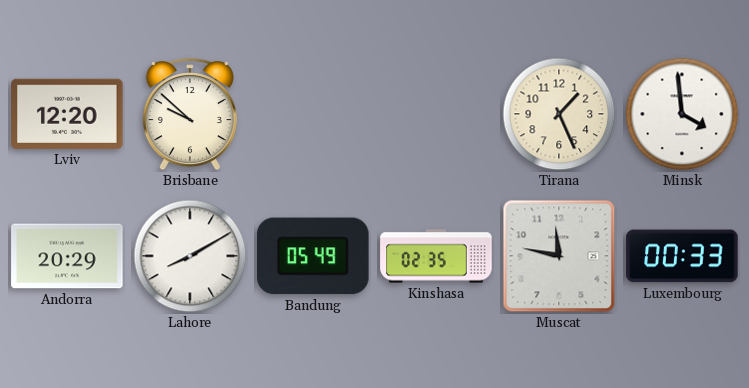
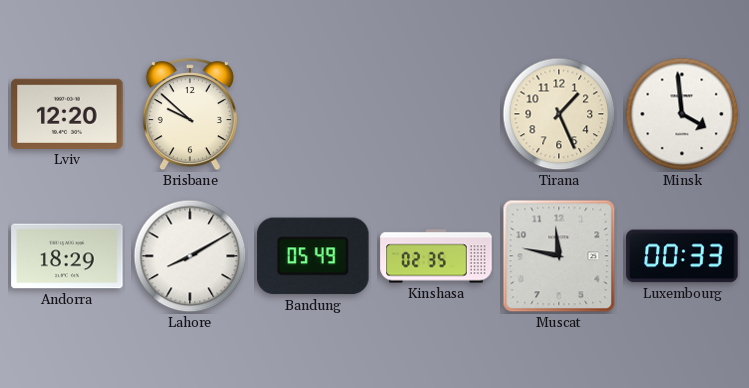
Andorra: 20:29 -> 18:29 (67, 256)
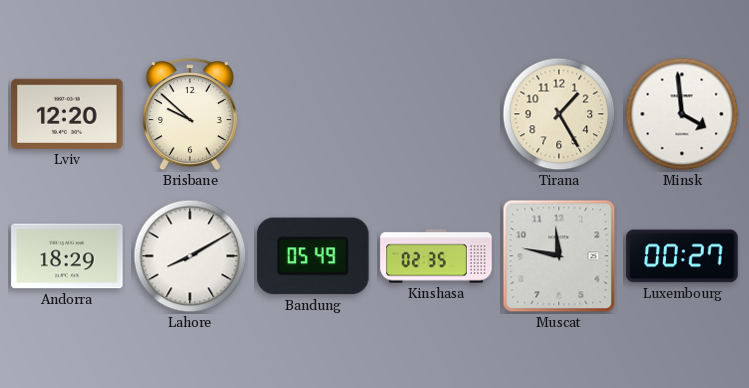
Tirana: 1:26 -> 1:25 (559, 114)
Luxembourg: 00:33 -> 00:27 (682, 256)
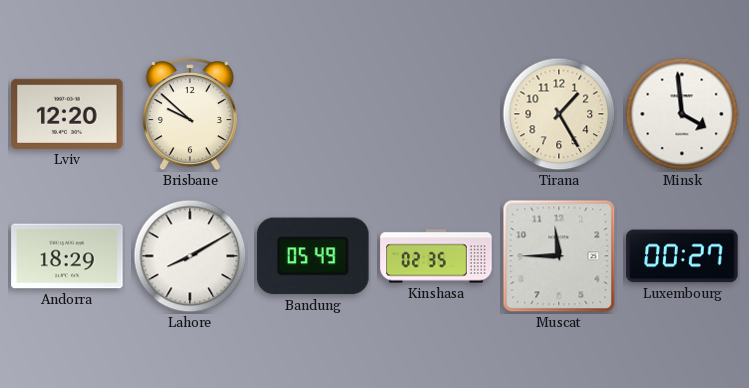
Muscat: 11:47 -> 11:45 (559, 256)
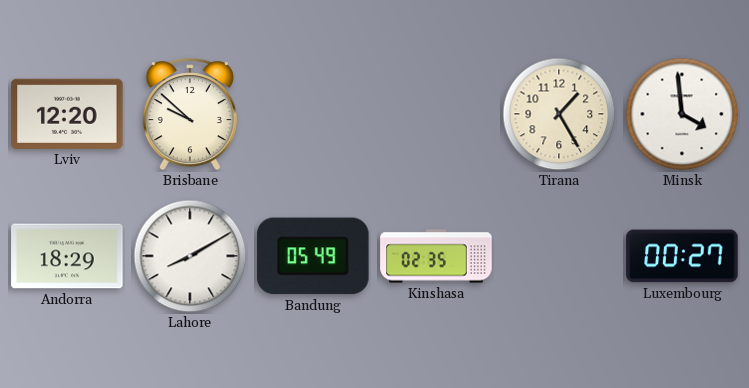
Muscat: 11:45 -> none (559, 256)
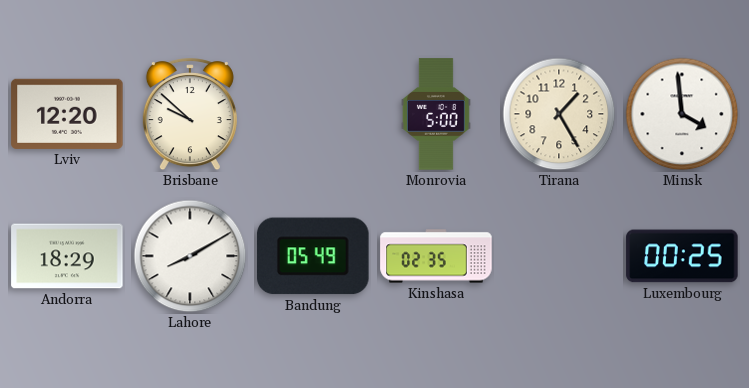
Monrovia: none -> 5:00 (436, 114)
Luxembourg: 00:27 -> 00:25 (682, 256)
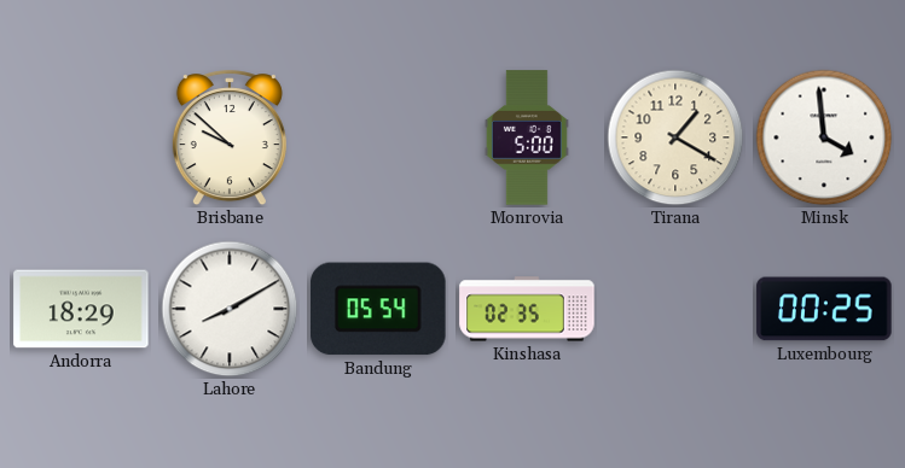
Lviv: 12:20 -> none (67, 114)
Tirana: 1:25 -> 1:20 (675, 138)
Bandung: 05:49 -> 05:54 (378, 309)
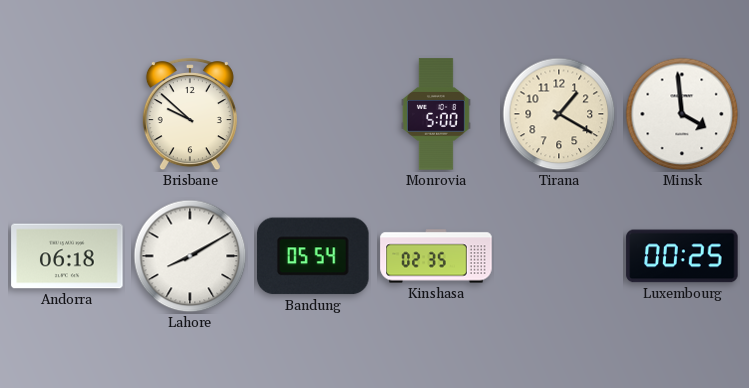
Andorra: 18:29 -> 06:18 (67, 256)
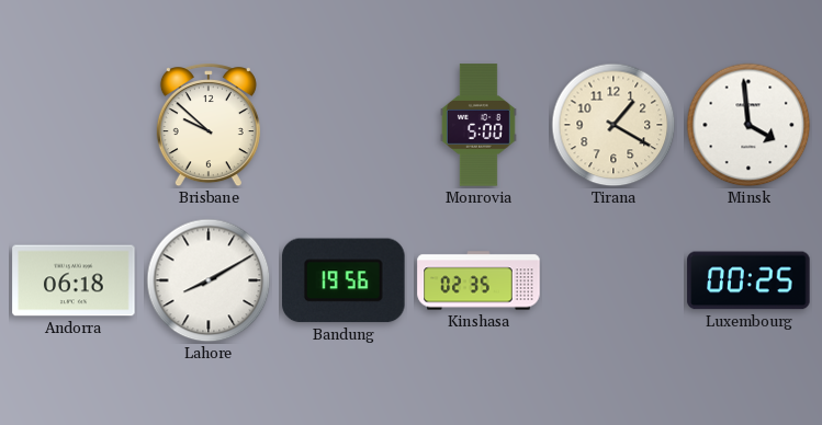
Bandung: 05:54 -> 19:56 (344, 280)
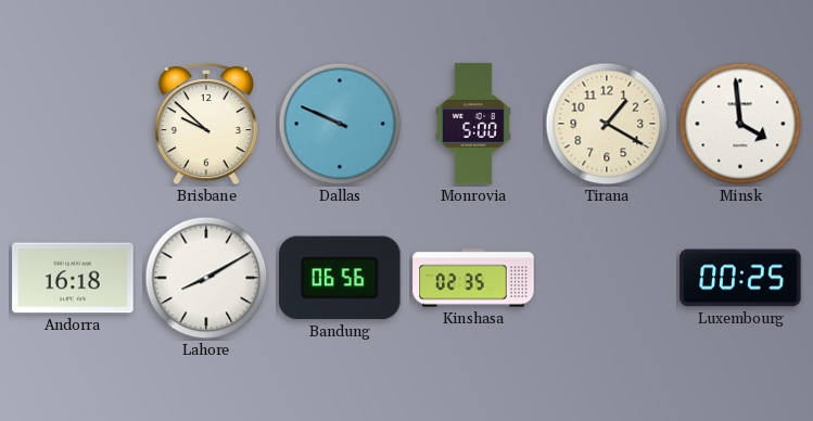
Dallas: none -> 9:49 (340, 124)
Andorra: 06:18 -> 16:18 (73, 278)
Bandung: 19:56 -> 06:56 (340, 278)
